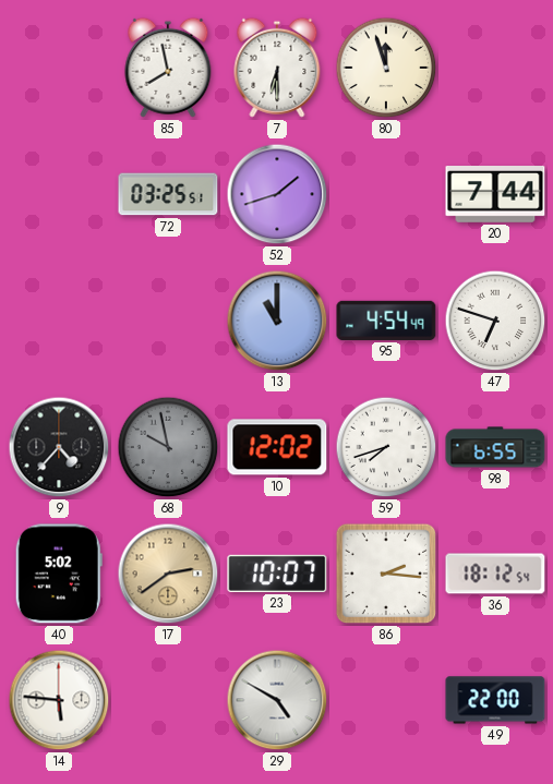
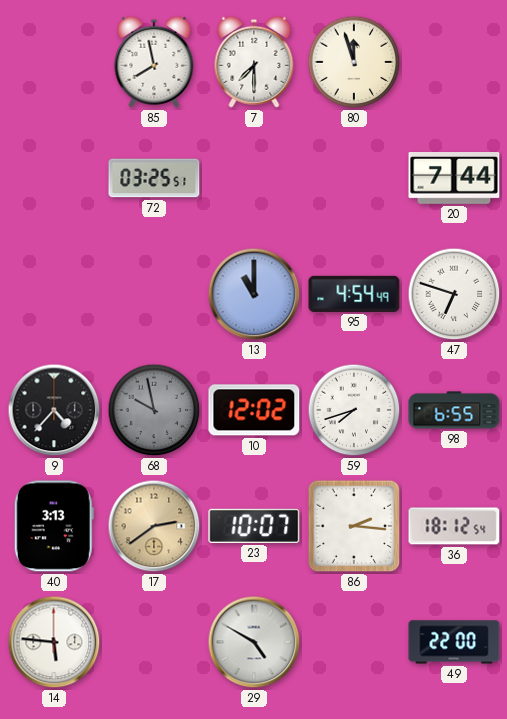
7: 6:30 -> 7:30 (254, 62)
52: 1:42 -> none (277, 194)
40: 5:02 -> 3:13 (54, 526)
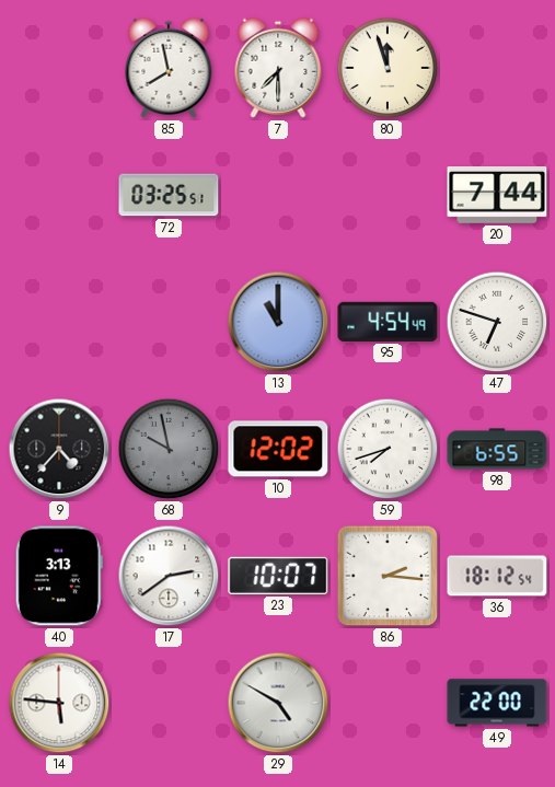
17 dial: champagne -> white (169, 576)
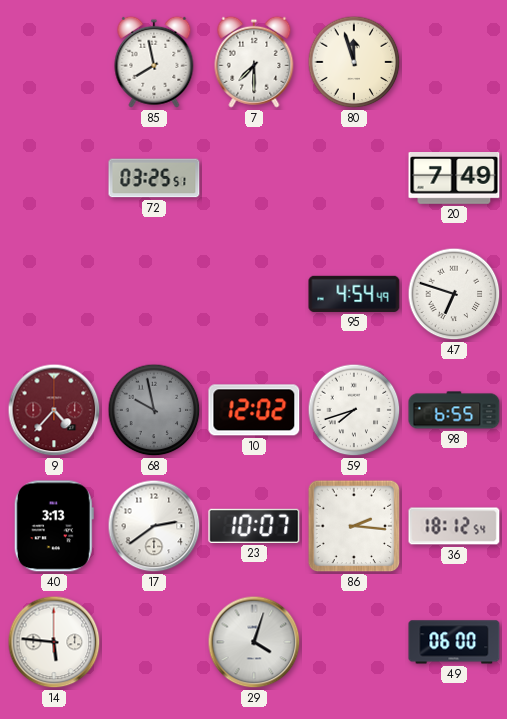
20: 7:44 -> 7:49 (454, 179)
13: 11:00 -> none (278, 322)
9 dial: black -> burgundy (54, 410)
29: 4:50 -> 4:03 (254, 642)
49: 22:00 -> 06:00 (454, 642)
